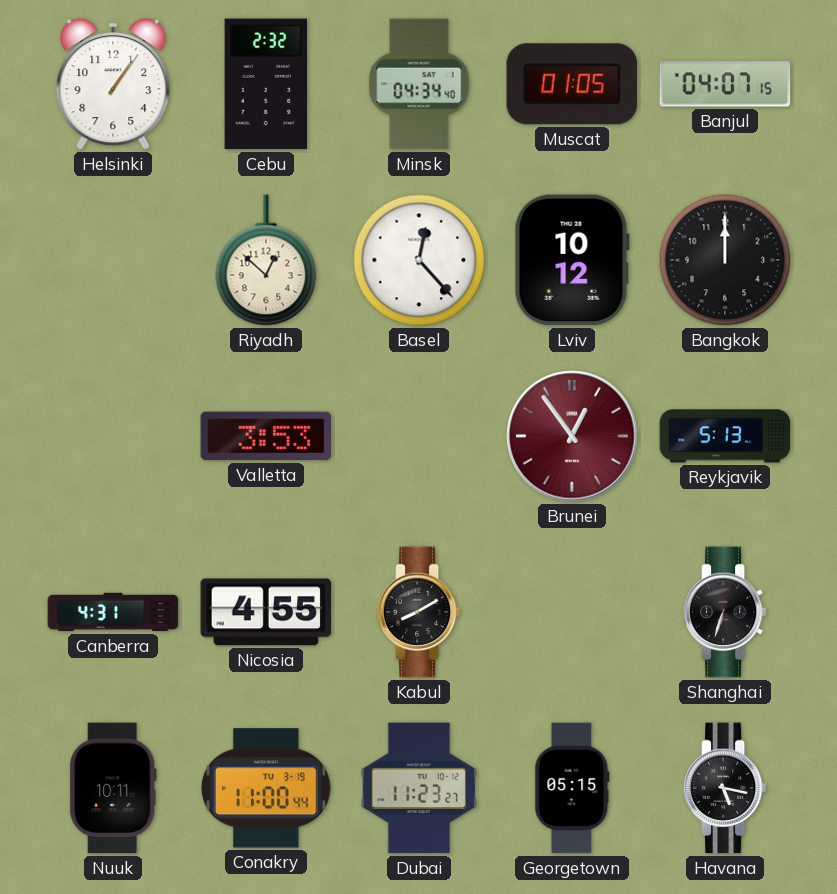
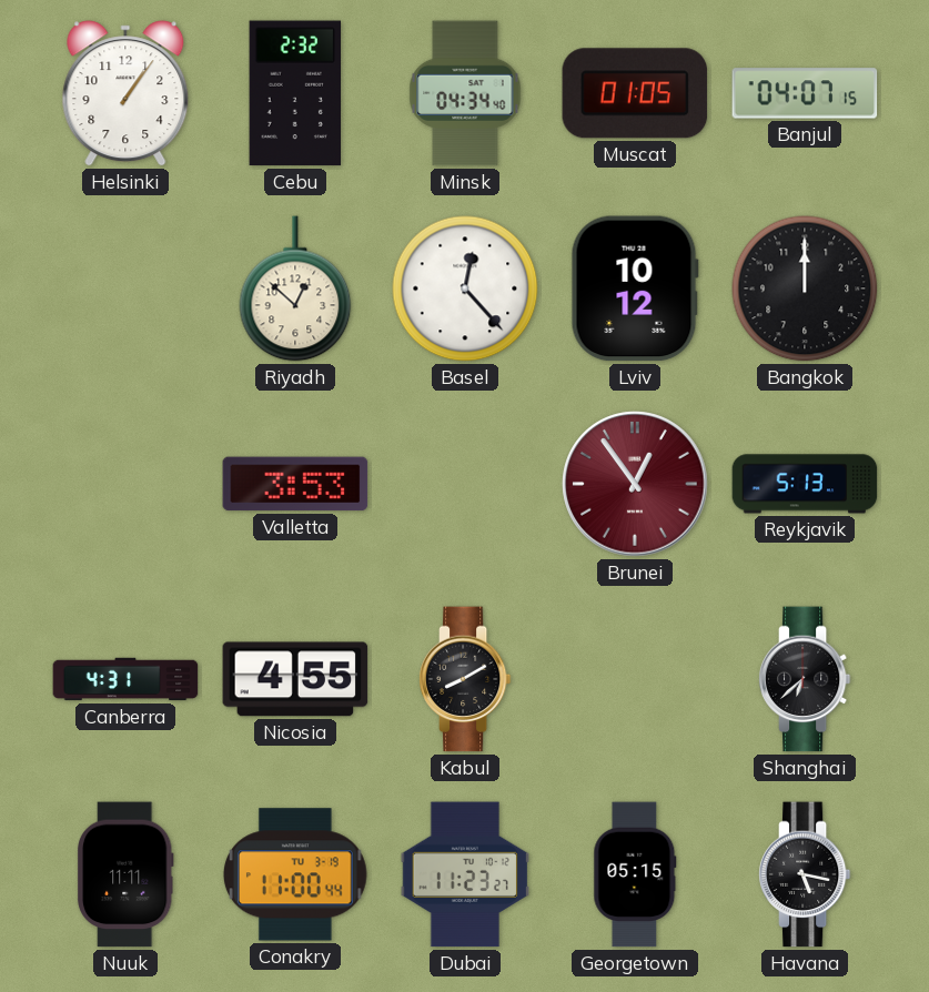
Shanghai: 6:33 -> 6:38 (805, 679)
Nuuk: 10:11 -> 11:11 (125, 874)
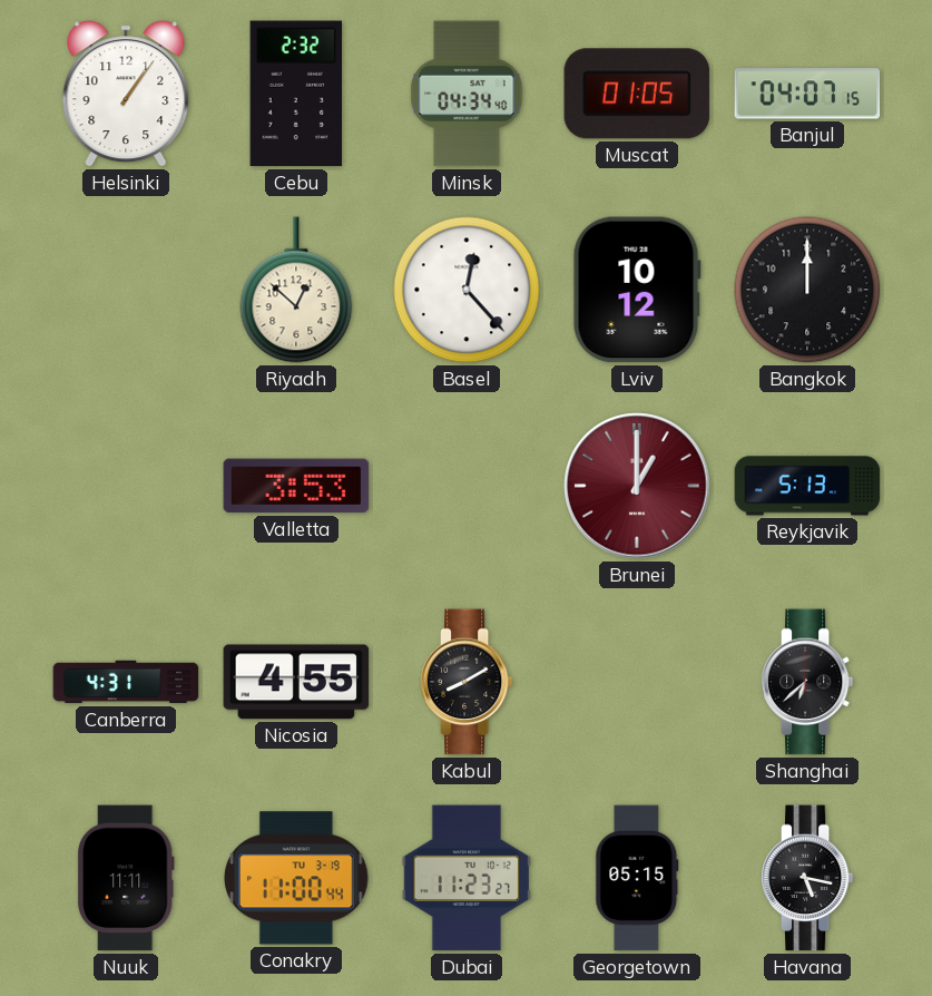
Brunei: 12:54 -> 1:00 (637, 486)
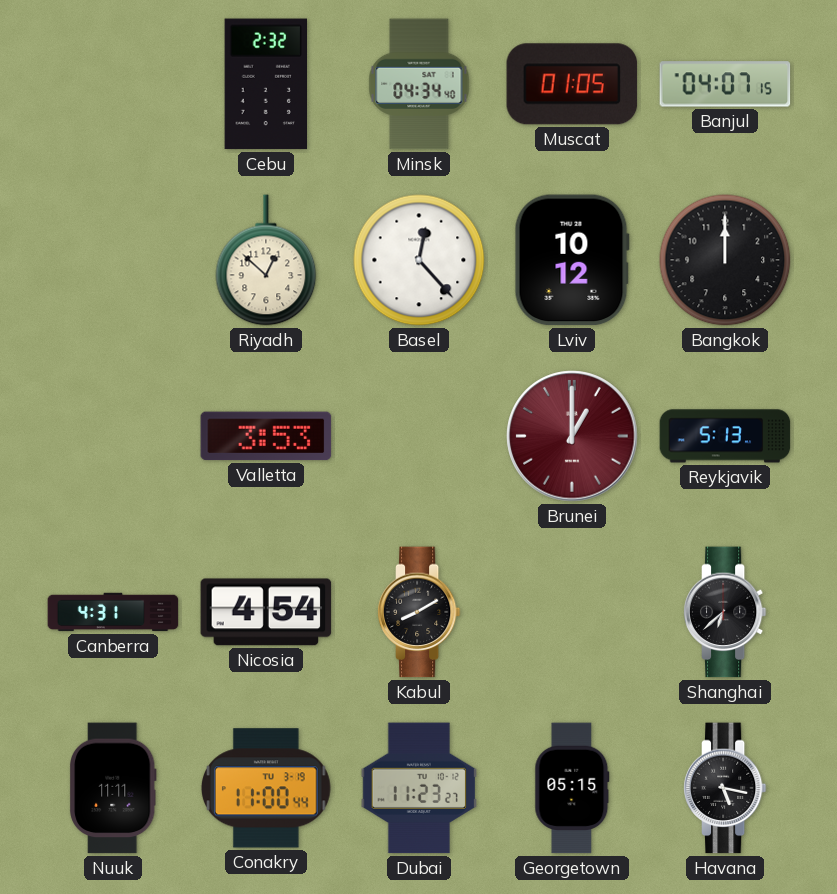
Helsinki: 1:06 -> none (126, 94)
Nicosia: 4:55 -> 4:54 (266, 612)
